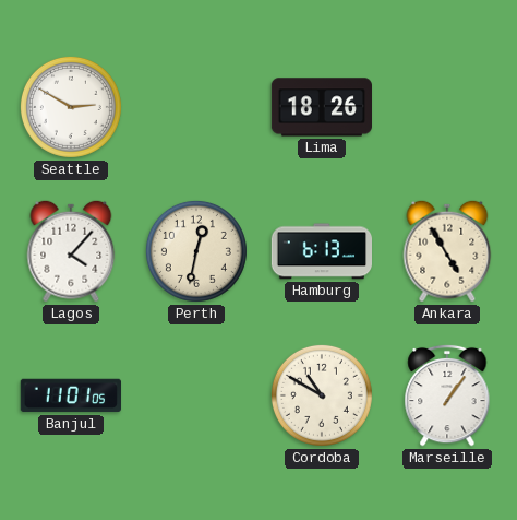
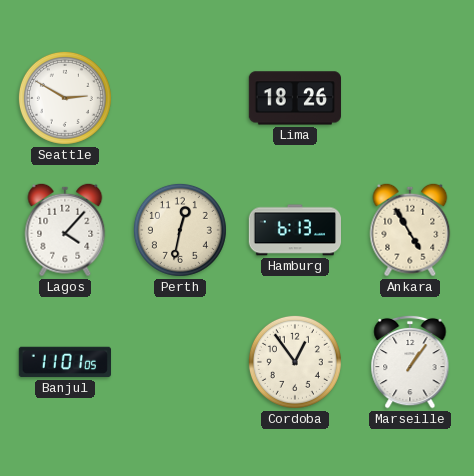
Cordoba: 10:50 -> 12:54 (295, 362)
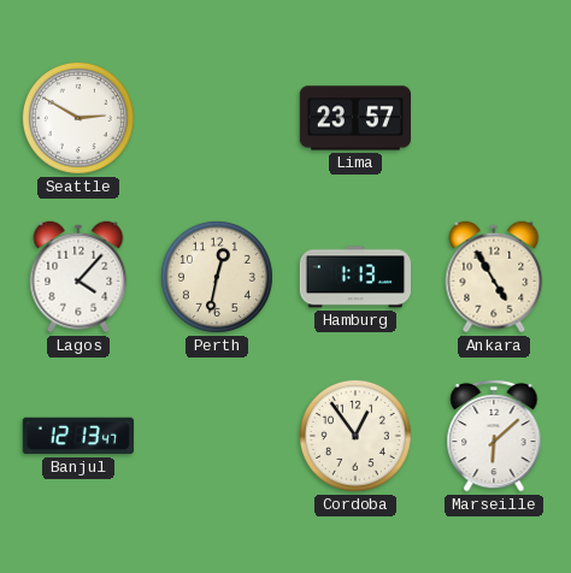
Lima: 18:26 -> 23:57 (354, 118)
Hamburg: 6:13 -> 1:13 (354, 277)
Banjul: 11:01 -> 12:13 (77, 436)
Marseille: 1:06 -> 6:08 (494, 436)
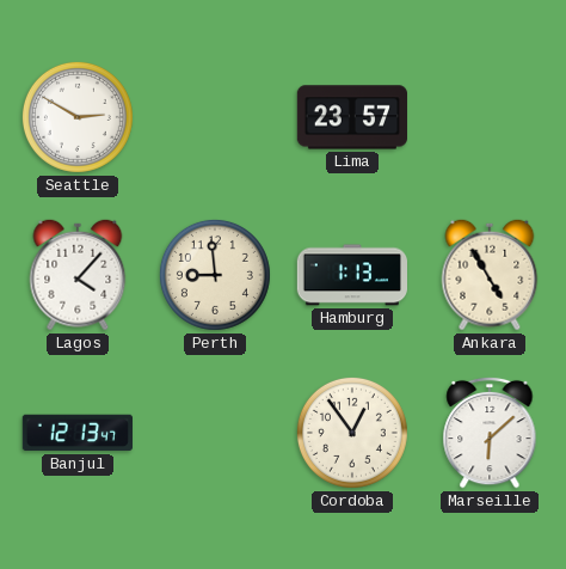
Perth: 12:32 -> 8:59 (215, 275)
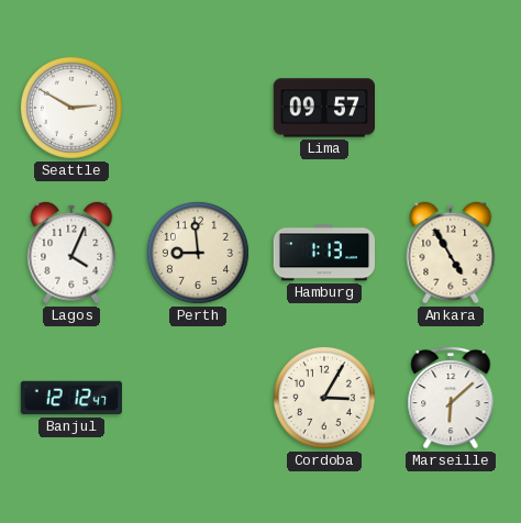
Lima: 23:57 -> 09:57 (323, 108)
Lagos: 4:07 -> 4:04 (71, 253)
Banjul: 12:13 -> 12:12 (70, 398)
Cordoba: 12:54 -> 3:05 (324, 398)
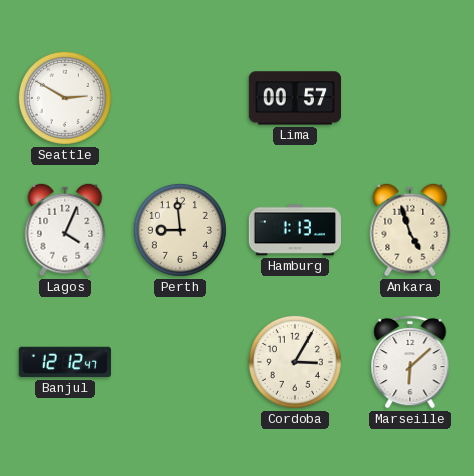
Lima: 09:57 -> 00:57 (294, 98)
Ankara: 4:55 -> 4:57 (410, 230)
